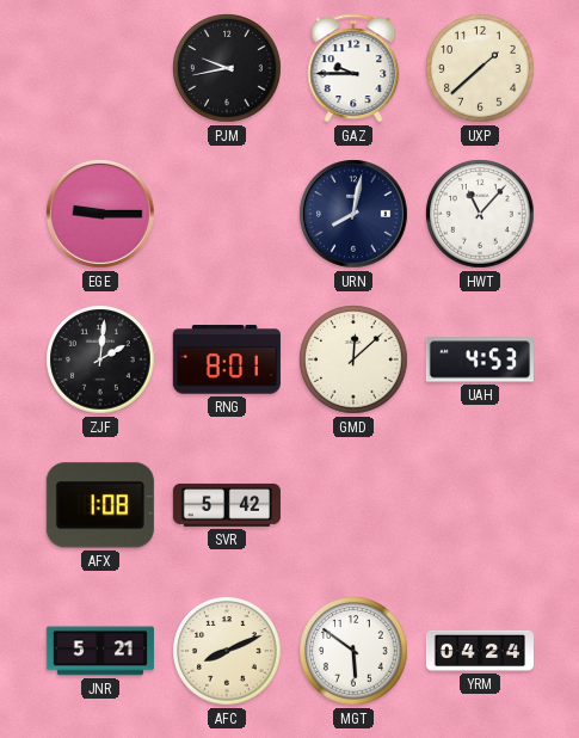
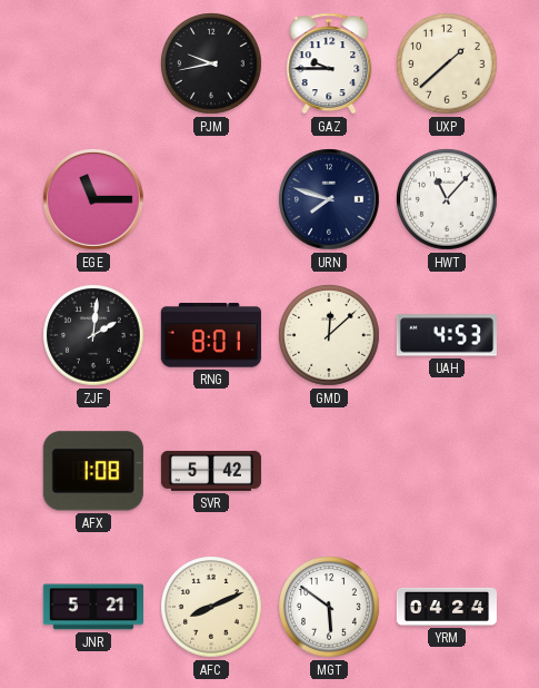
EGE: 9:15 -> 11:15 (93, 199)
URN: 8:02 -> 7:48 (329, 199)
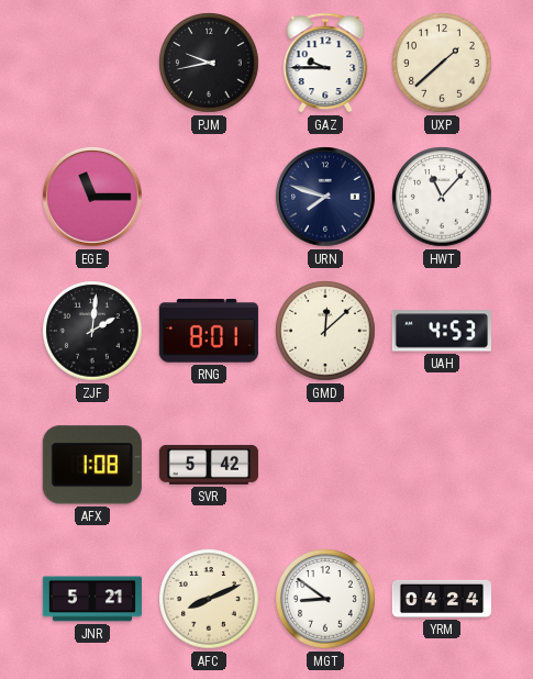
MGT: 5:51 -> 8:51 (325, 599)
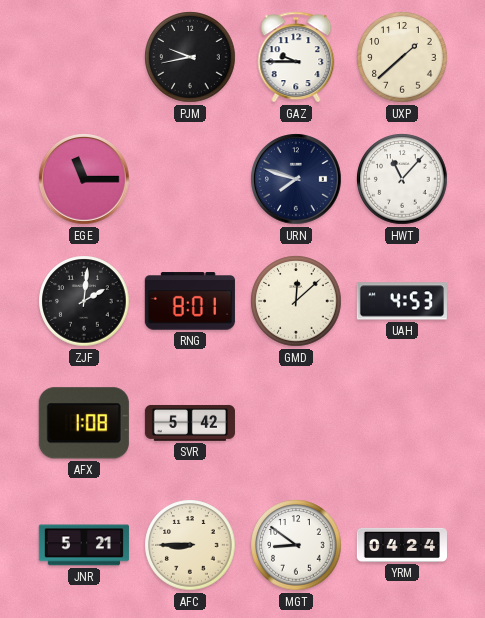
AFC: 8:11 -> 8:45 (190, 545)
